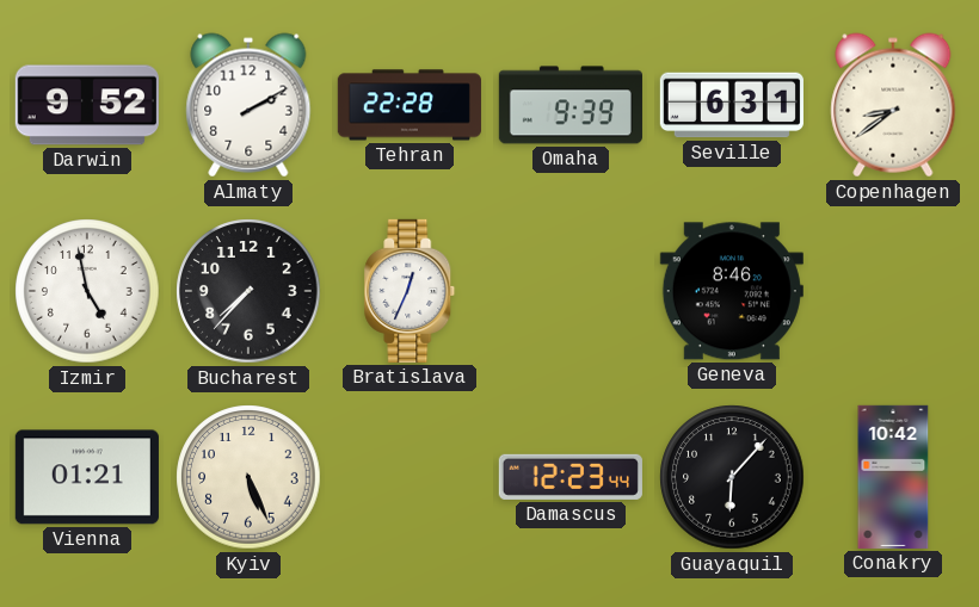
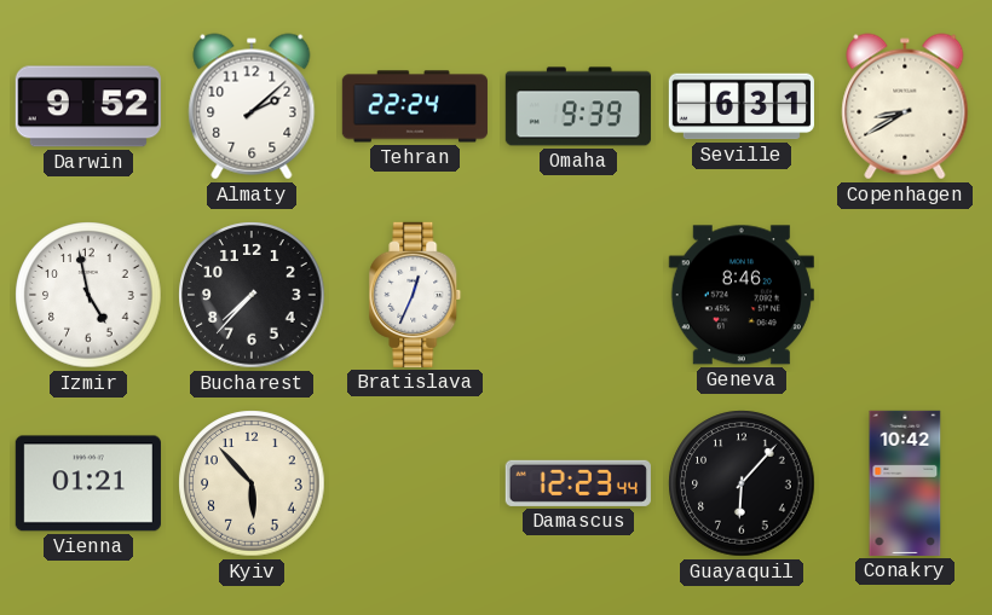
Almaty: 2:10 -> 2:08 (252, 106)
Tehran: 22:28 -> 22:24 (415, 106)
Copenhagen: 8:39 -> 8:40 (905, 106)
Kyiv: 5:26 -> 5:53 (252, 483)
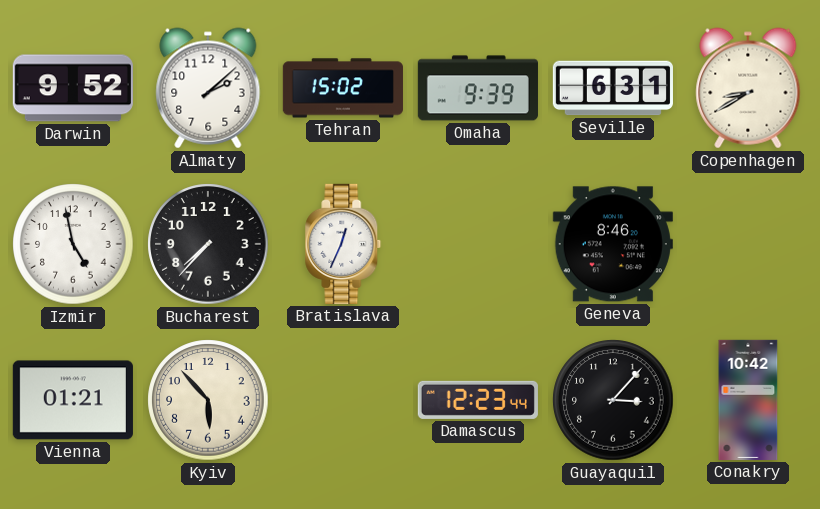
Tehran: 22:24 -> 15:02 (343, 88)
Guayaquil: 6:07 -> 3:07 (613, 400)
